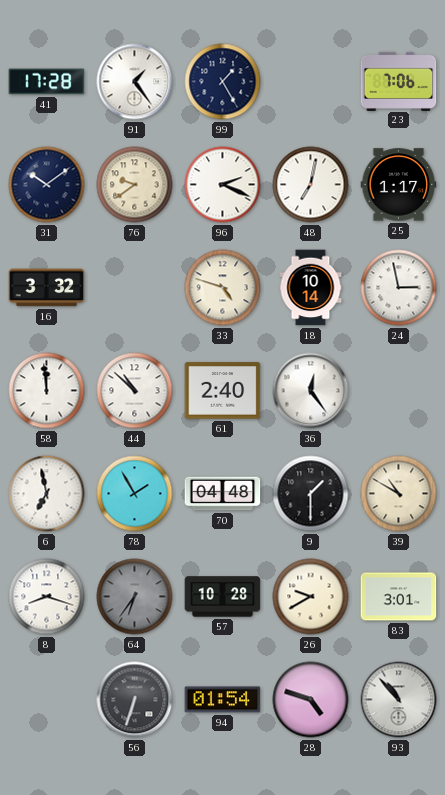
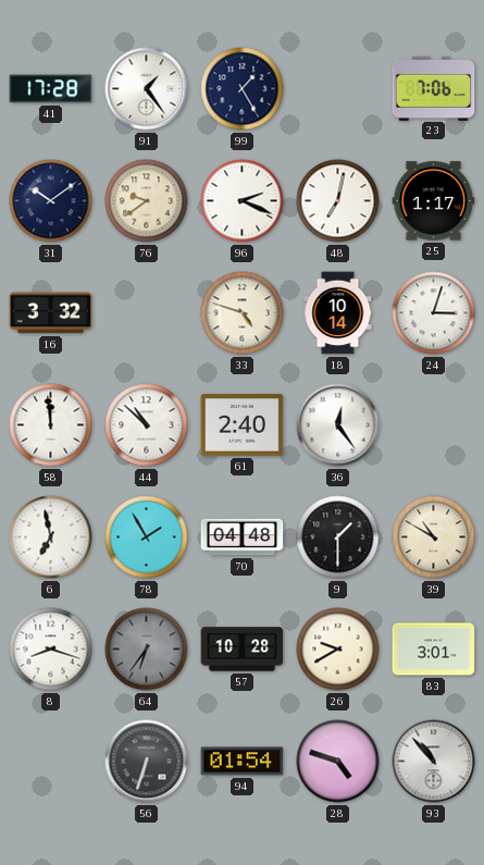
24: 2:58 -> 3:03 (434, 313)
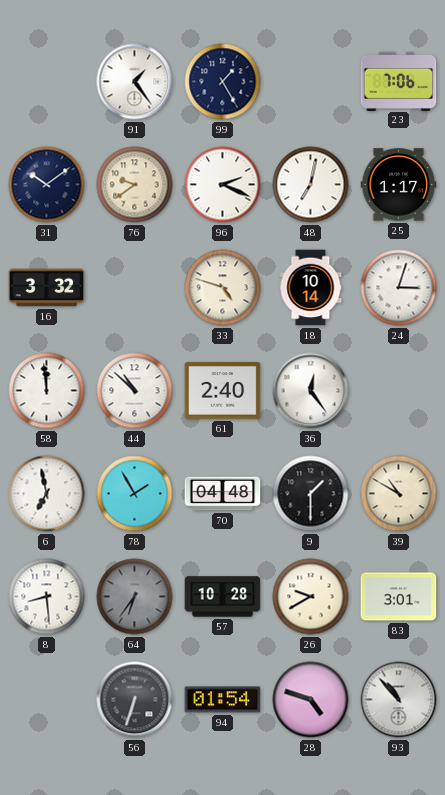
41: 17:28 -> none (51, 89)
8: 8:18 -> 8:29 (47, 597)
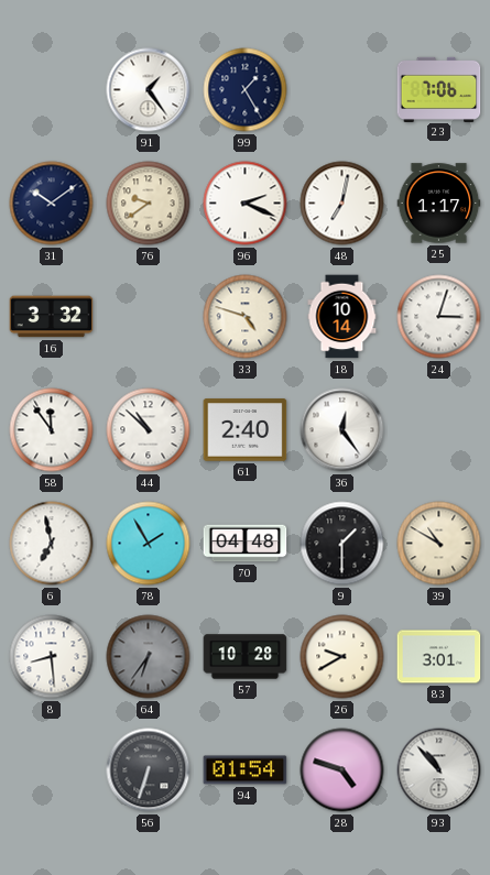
58: 11:59 -> 11:54 (52, 430)
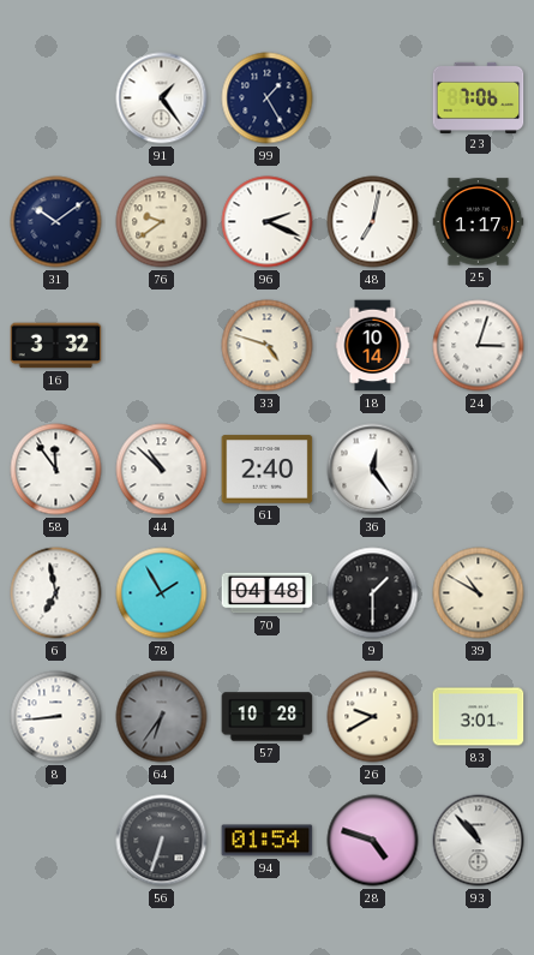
8: 8:29 -> 8:44 (56, 717)
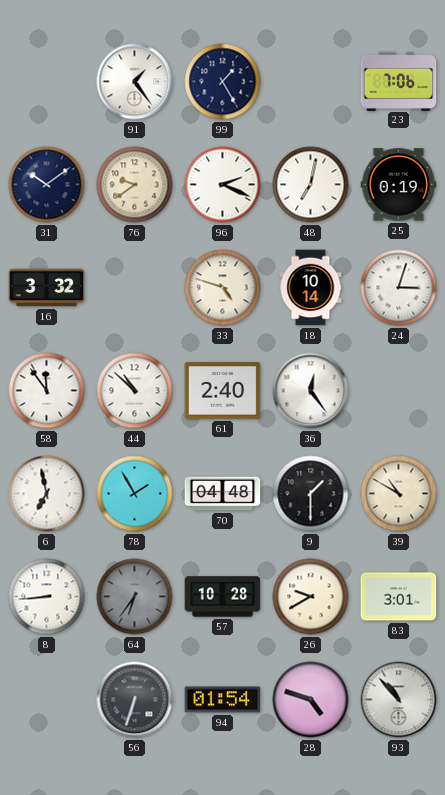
25: 1:17 -> 0:19 (399, 185)
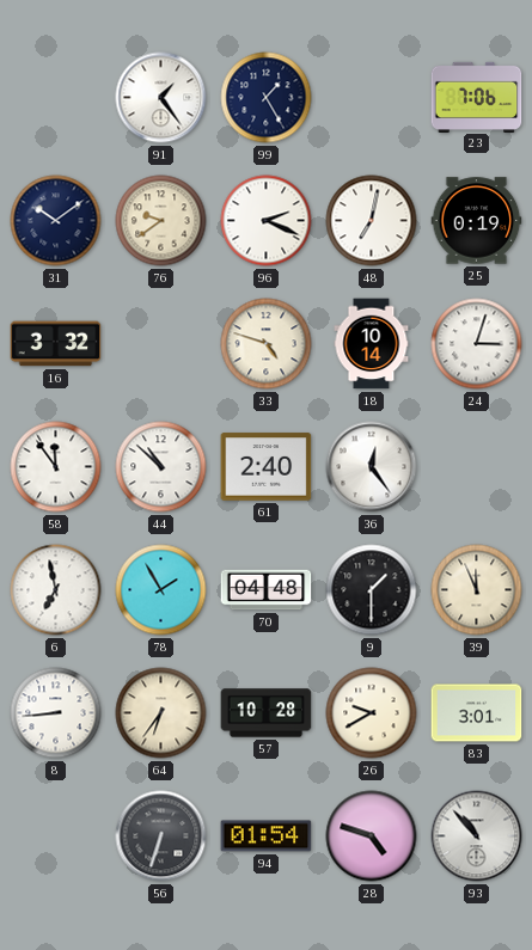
39: 10:50 -> 11:56 (477, 590)
64 dial: grey -> cream (161, 713)
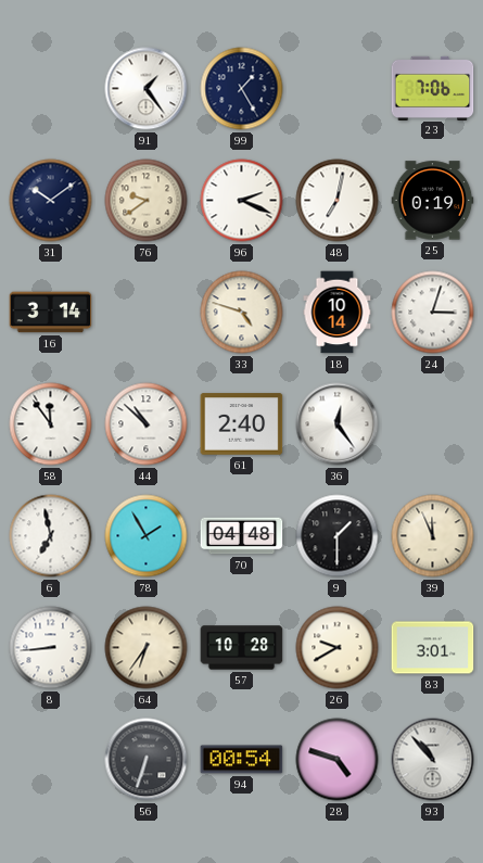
16: 3:32 -> 3:14 (51, 313)
94: 01:54 -> 00:54 (242, 760)
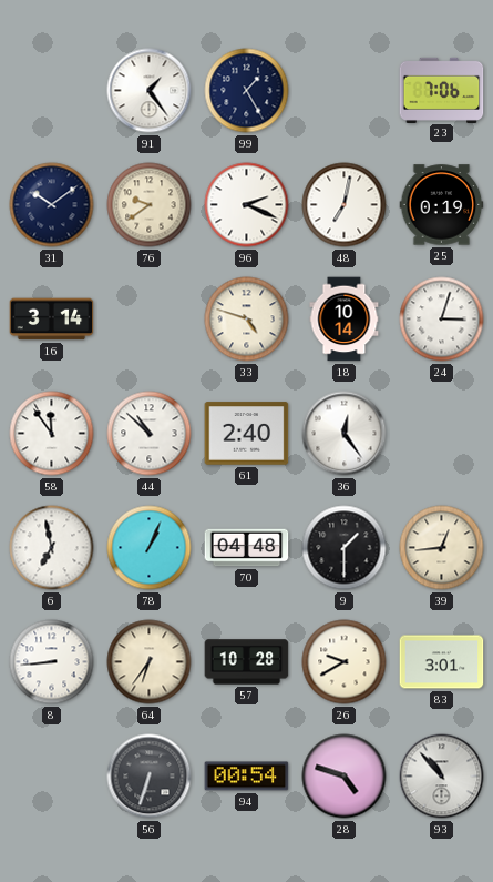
78: 1:55 -> 1:04 (150, 548)
39: 11:56 -> 12:44 (442, 548)
